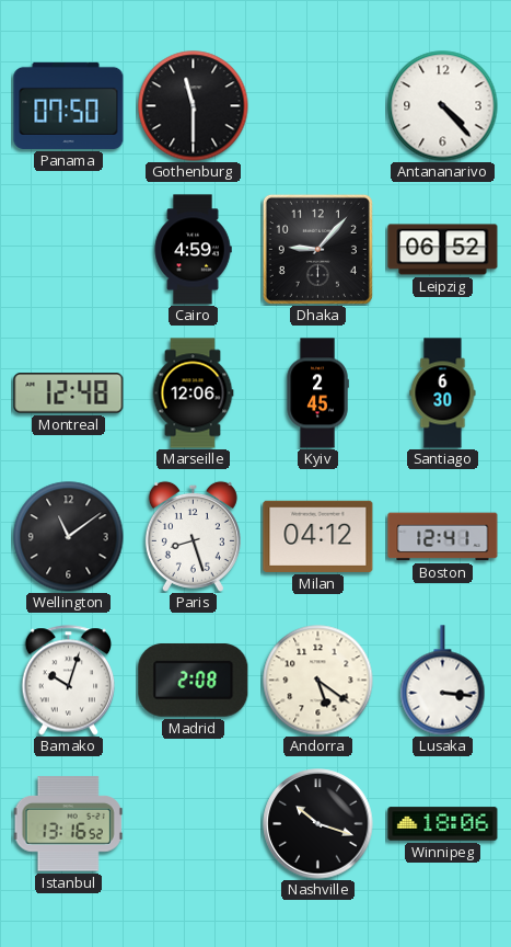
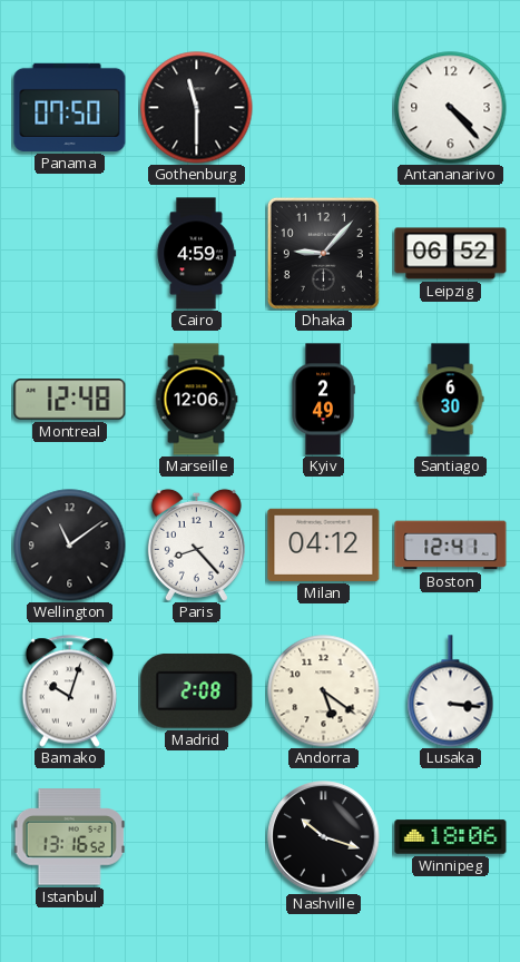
Kyiv: 2:45 -> 2:49 (323, 400)
Paris: 8:27 -> 8:23 (196, 544)
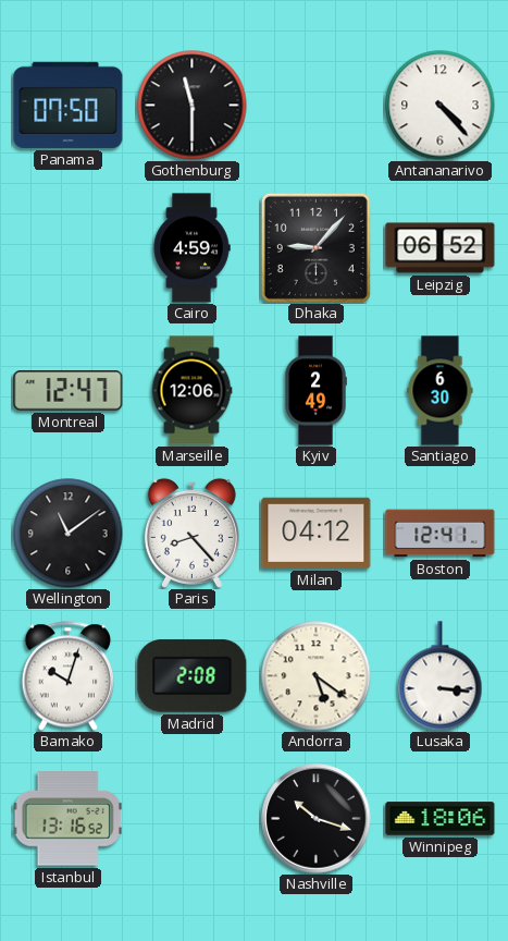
Montreal: 12:48 -> 12:47 (69, 391)
